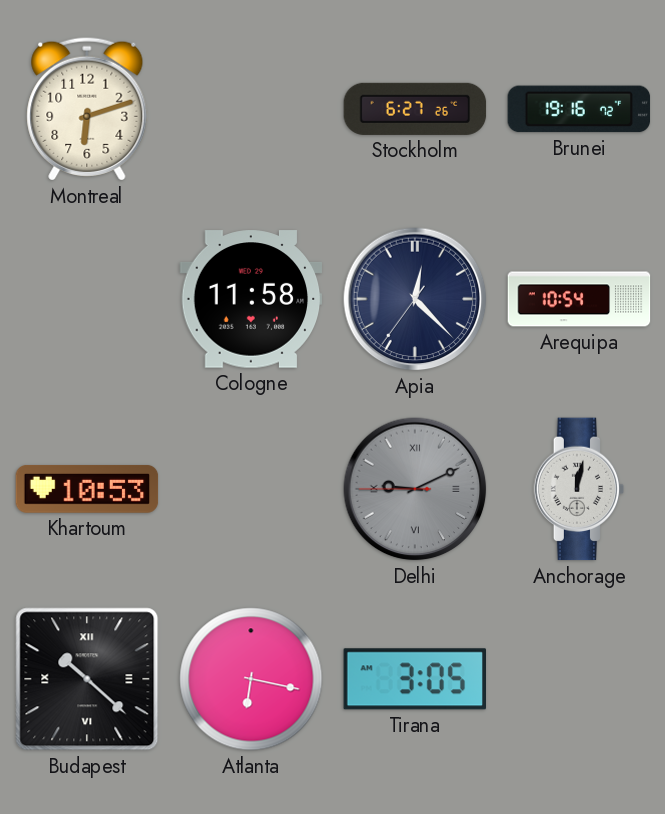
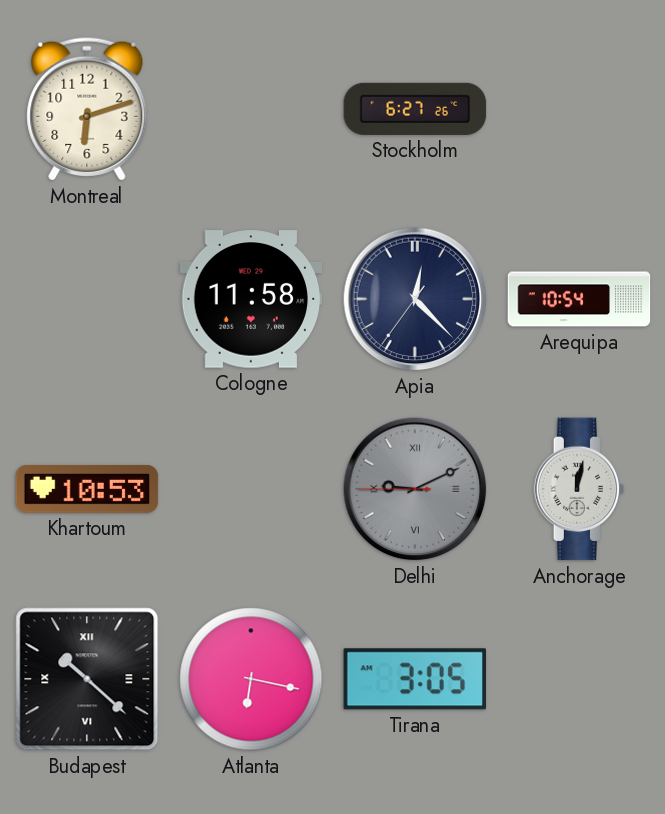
Brunei: 19:16 -> none (579, 109)
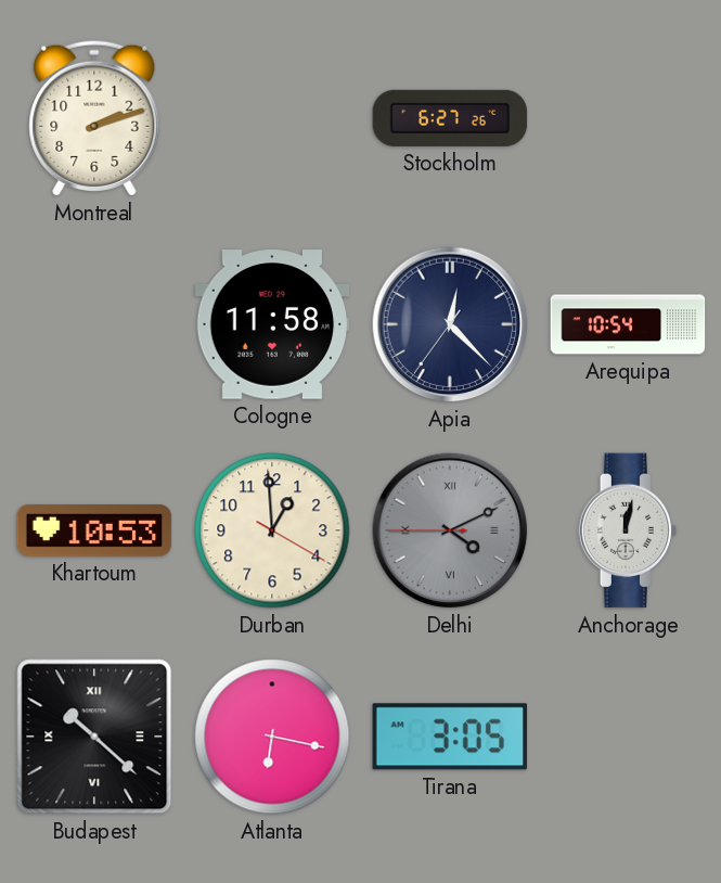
Montreal: 6:12 -> 2:12 (94, 118)
Durban: none -> 12:59 (272, 530)
Delhi: 9:10 -> 4:10 (450, 530)
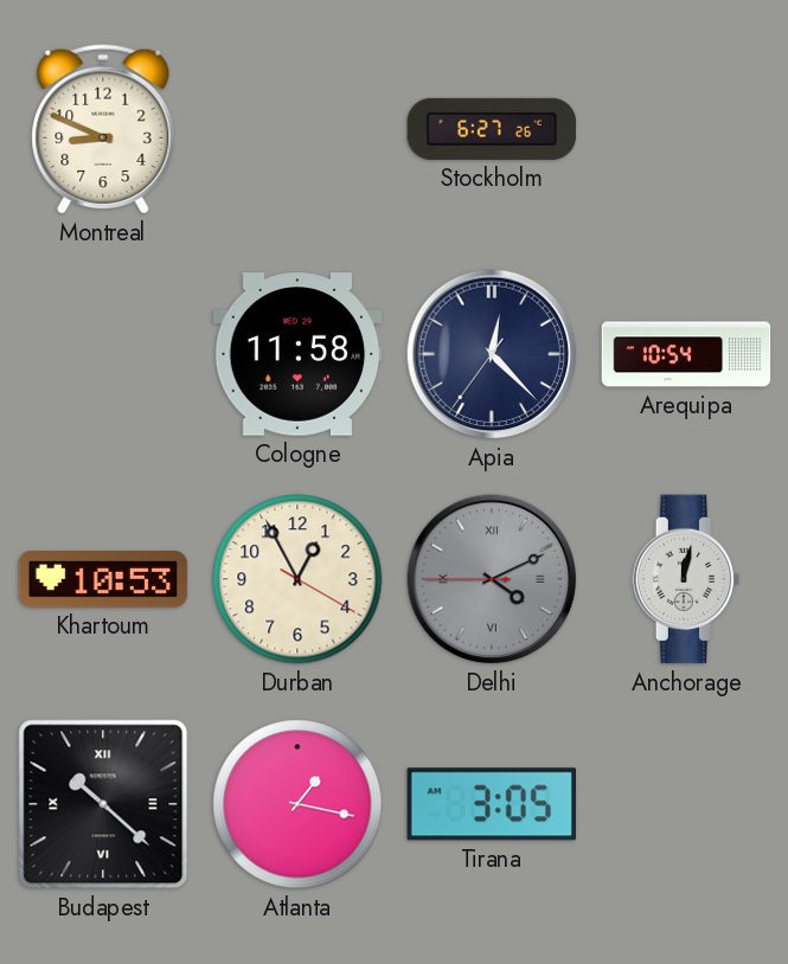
Montreal: 2:12 -> 8:49 (103, 129)
Durban: 12:59 -> 12:55 (297, 579)
Atlanta: 6:17 -> 1:17 (297, 804)
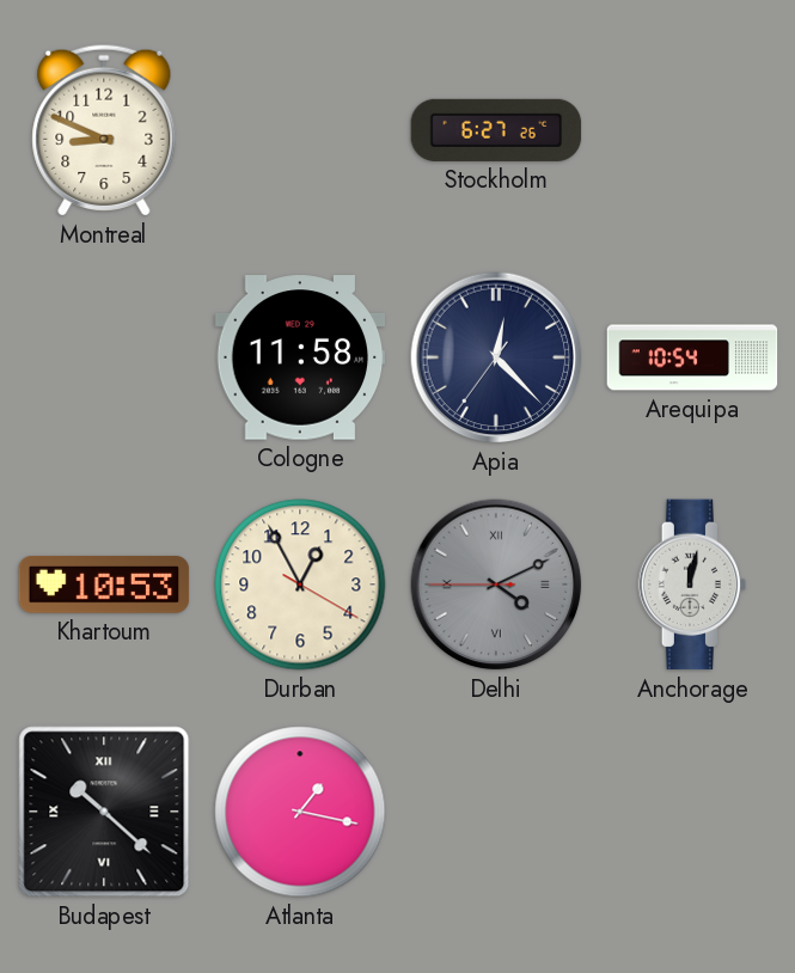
Tirana: 3:05 -> none (491, 804)
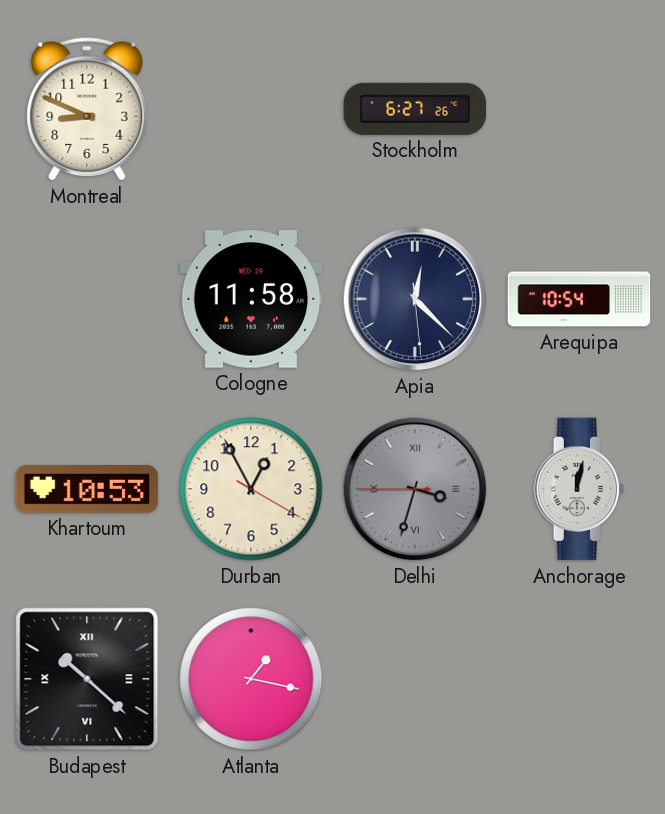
Apia: 12:22:36 -> 12:22:29 (415, 299)
Delhi: 4:10 -> 3:32 (415, 489)
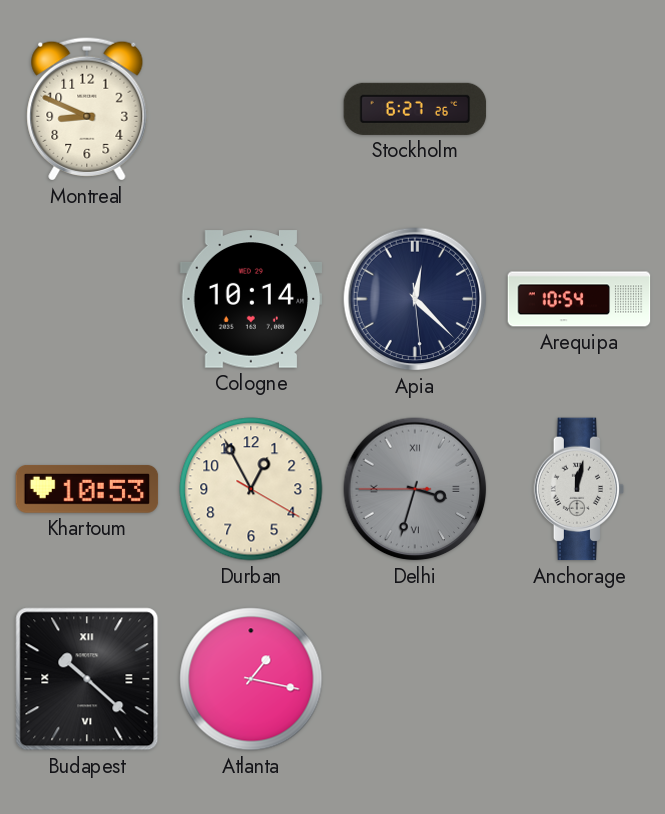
Cologne: 11:58 -> 10:14 (251, 299)
